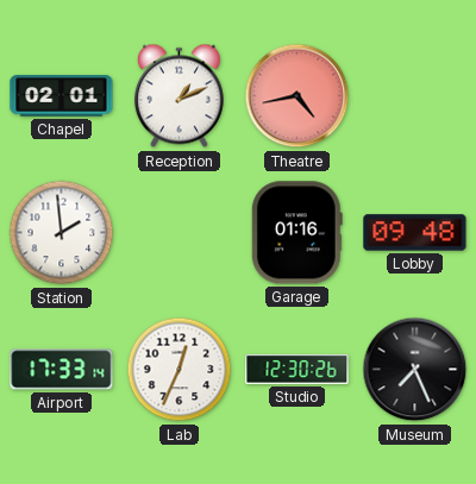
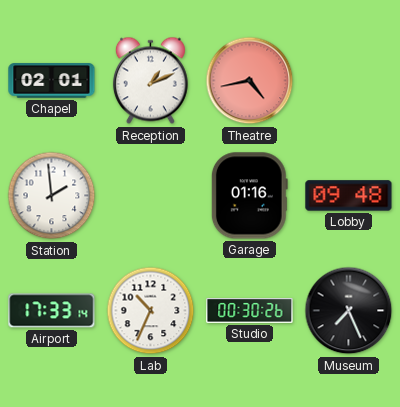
Lab: 12:34 -> 10:34 (151, 311)
Studio: 12:30 -> 00:30 (250, 311)
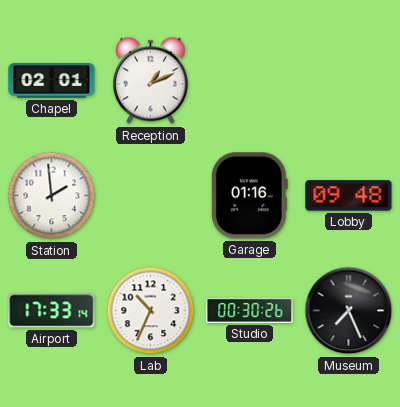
Theatre: 4:43 -> none (250, 81)
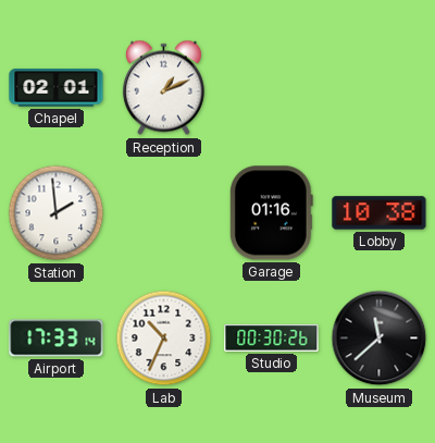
Lobby: 09:48 -> 10:38 (380, 213)
Museum: 7:26 -> 11:38 (380, 339)
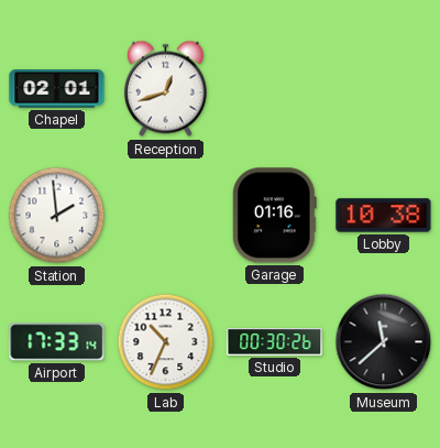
Reception: 1:11 -> 12:42 (165, 89)
